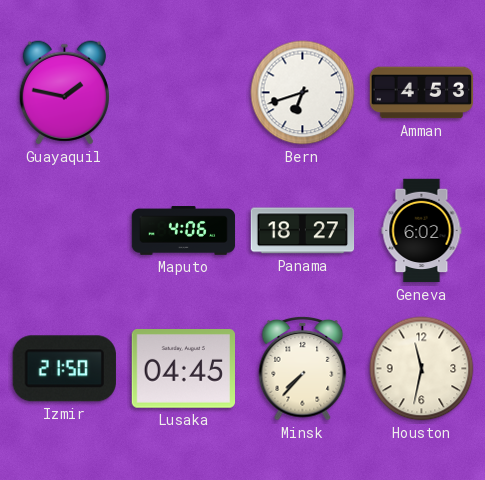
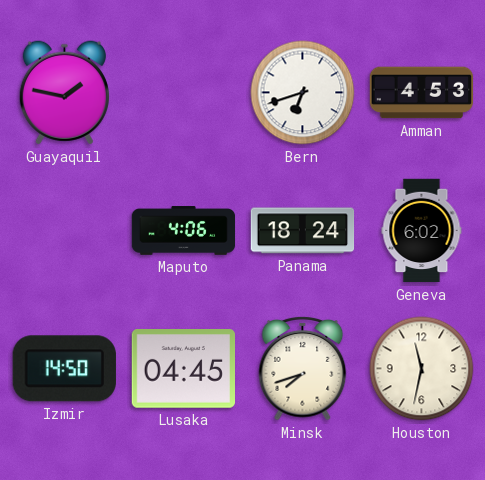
Panama: 18:27 -> 18:24 (303, 231)
Izmir: 21:50 -> 14:50 (64, 369)
Minsk: 7:37 -> 7:42 (303, 369)
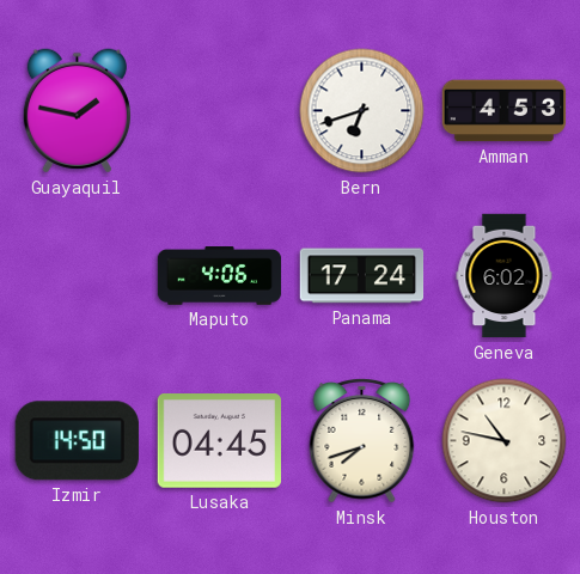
Panama: 18:24 -> 17:24 (362, 276)
Houston: 11:32 -> 10:47 (505, 441)
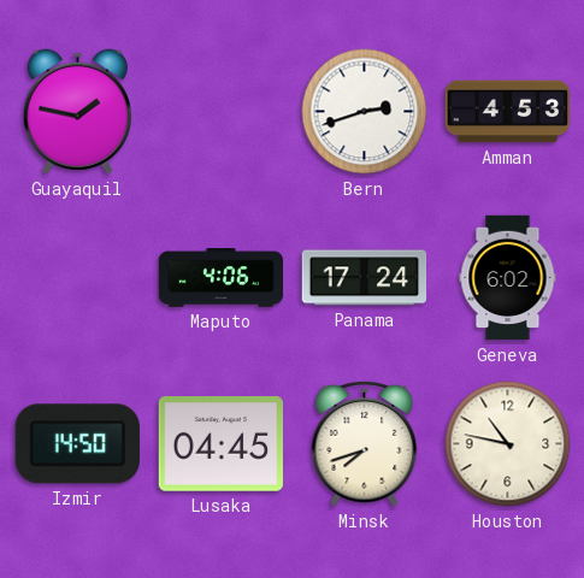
Bern: 6:42 -> 2:42 (365, 112)
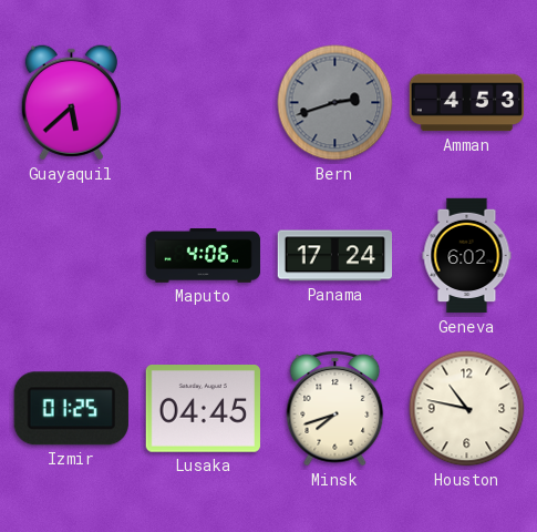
Guayaquil: 1:47 -> 5:38 (71, 103)
Bern dial: white -> grey (335, 103)
Izmir: 14:50 -> 01:25 (71, 409)
